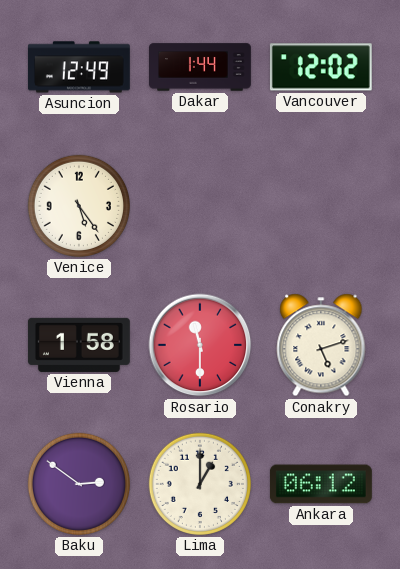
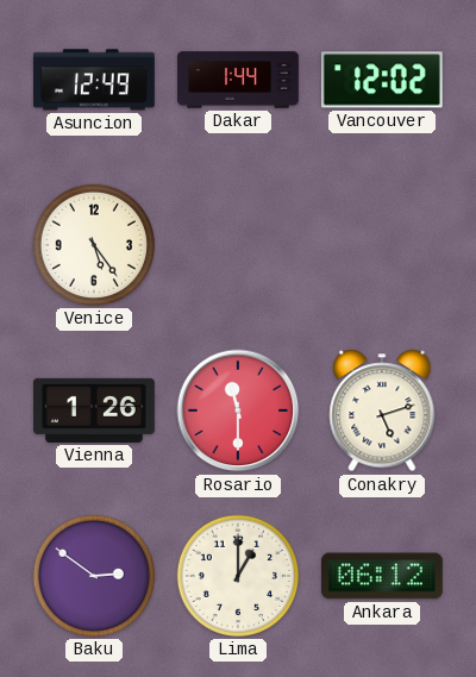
Vienna: 1:58 -> 1:26 (94, 410)
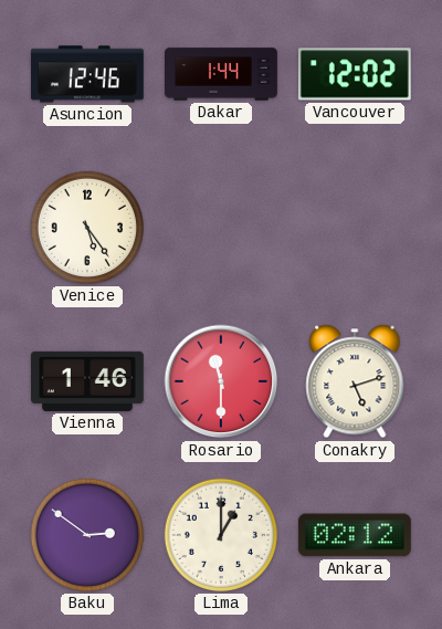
Asuncion: 12:49 -> 12:46 (87, 74)
Vienna: 1:26 -> 1:46 (87, 381)
Ankara: 06:12 -> 02:12 (355, 535)
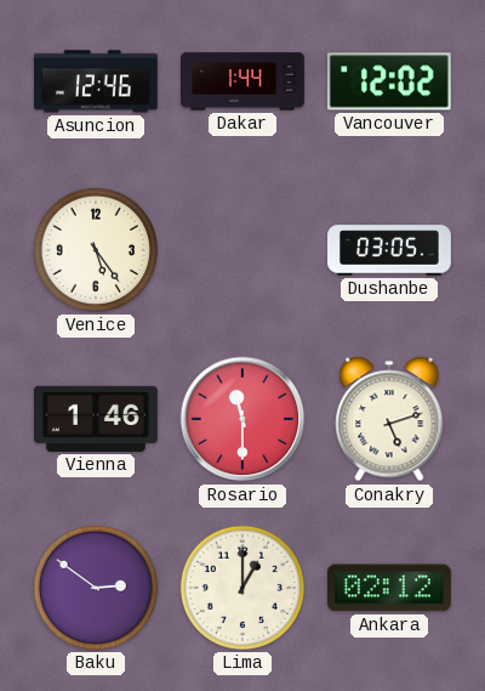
Dushanbe: none -> 03:05 (390, 250)
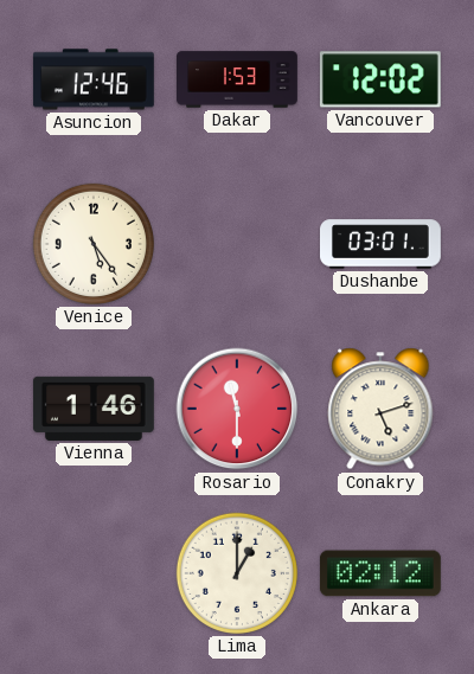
Dakar: 1:44 -> 1:53 (238, 79)
Dushanbe: 03:05 -> 03:01 (382, 244)
Baku: 2:51 -> none (96, 588)
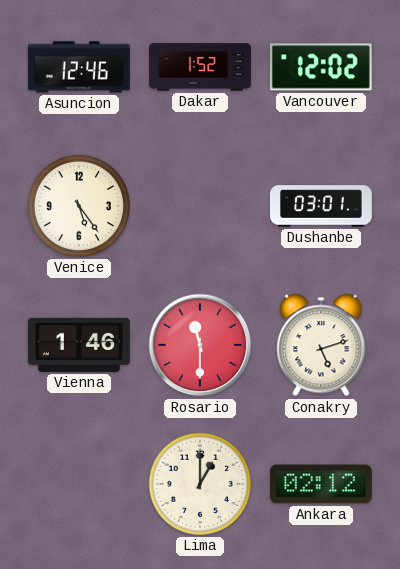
Dakar: 1:53 -> 1:52 (201, 67)
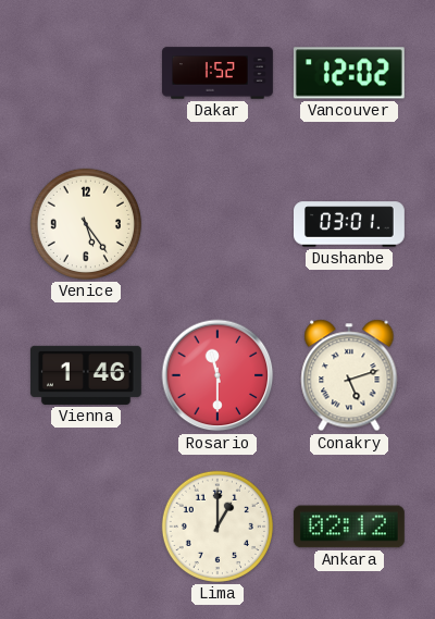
Asuncion: 12:46 -> none (79, 67)
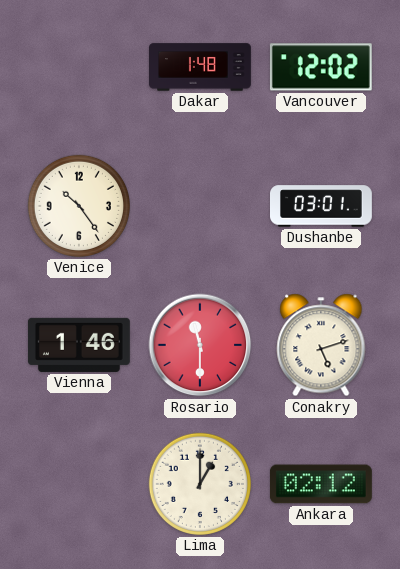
Dakar: 1:52 -> 1:48 (201, 67)
Venice: 5:24 -> 10:24 (79, 206)
